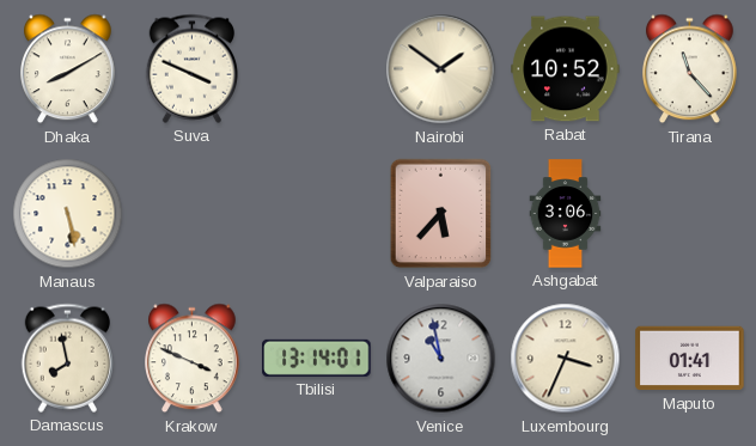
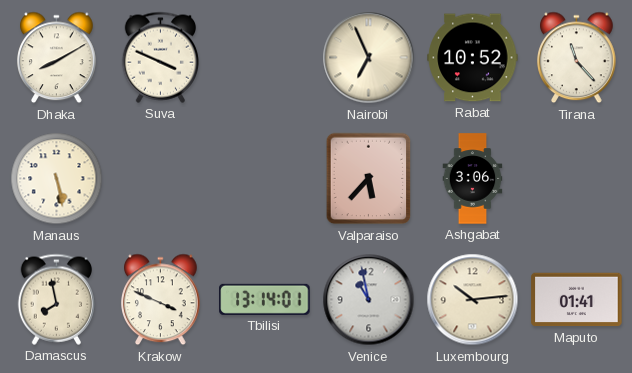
Nairobi: 1:51 -> 6:56 (369, 58)
Luxembourg: 3:34 -> 10:14 (473, 300)
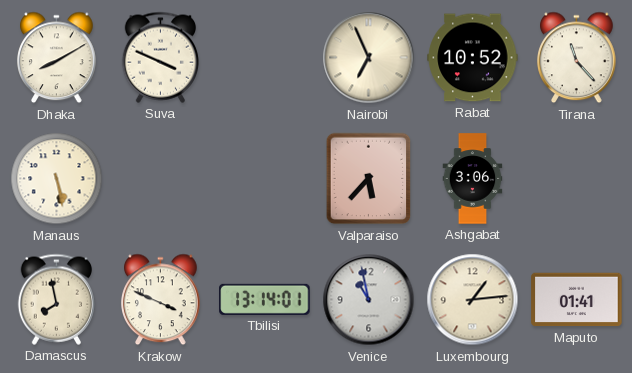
Luxembourg: 10:14 -> 1:14 (473, 300)
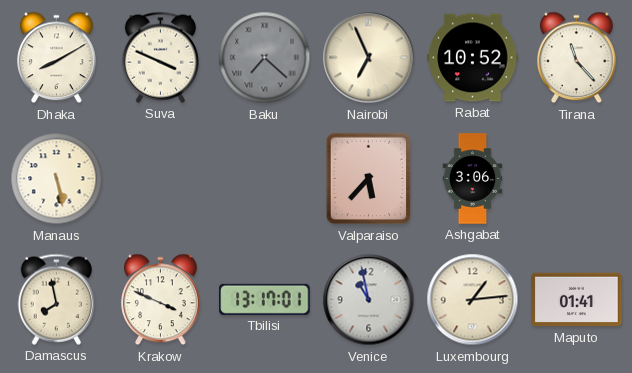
Baku: none -> 7:22 (265, 58)
Tbilisi: 13:14 -> 13:17 (265, 299)
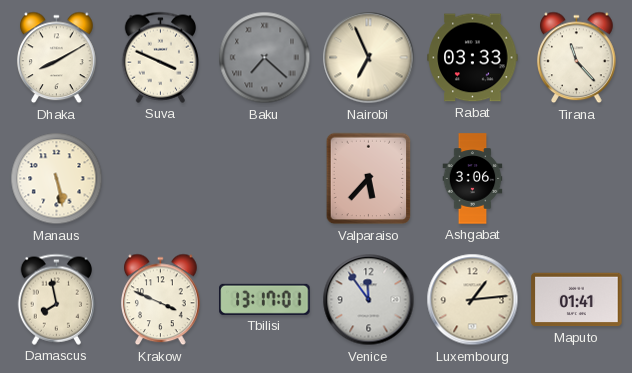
Rabat: 10:52 -> 03:33 (473, 58)
Venice: 10:58 -> 11:54 (369, 300)
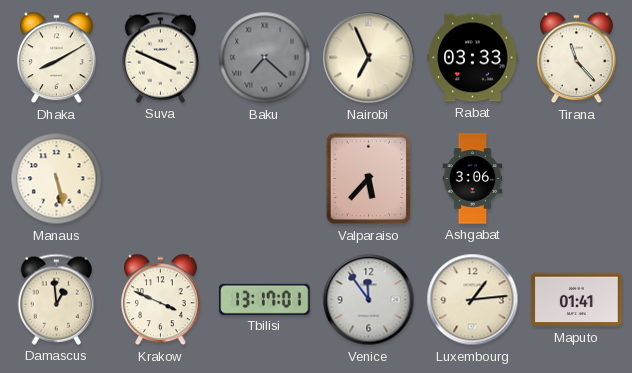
Damascus: 7:58 -> 12:59 (56, 299)
